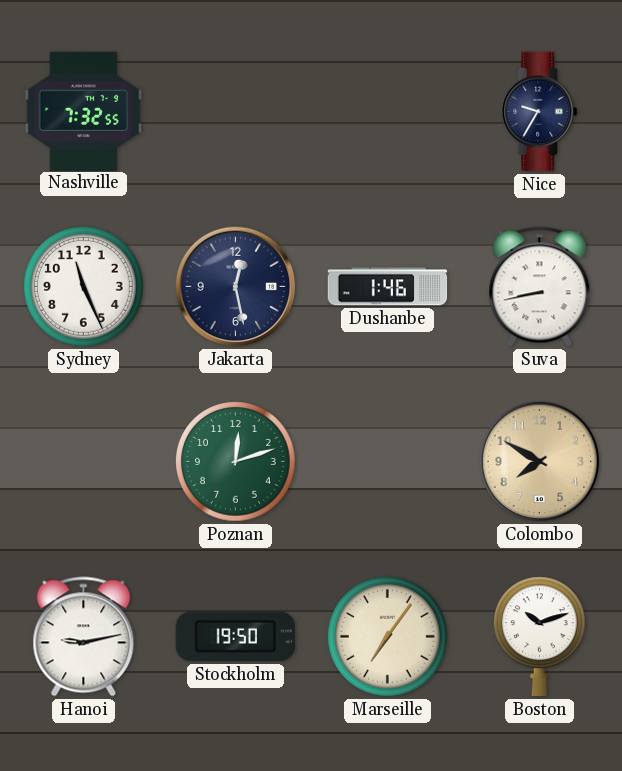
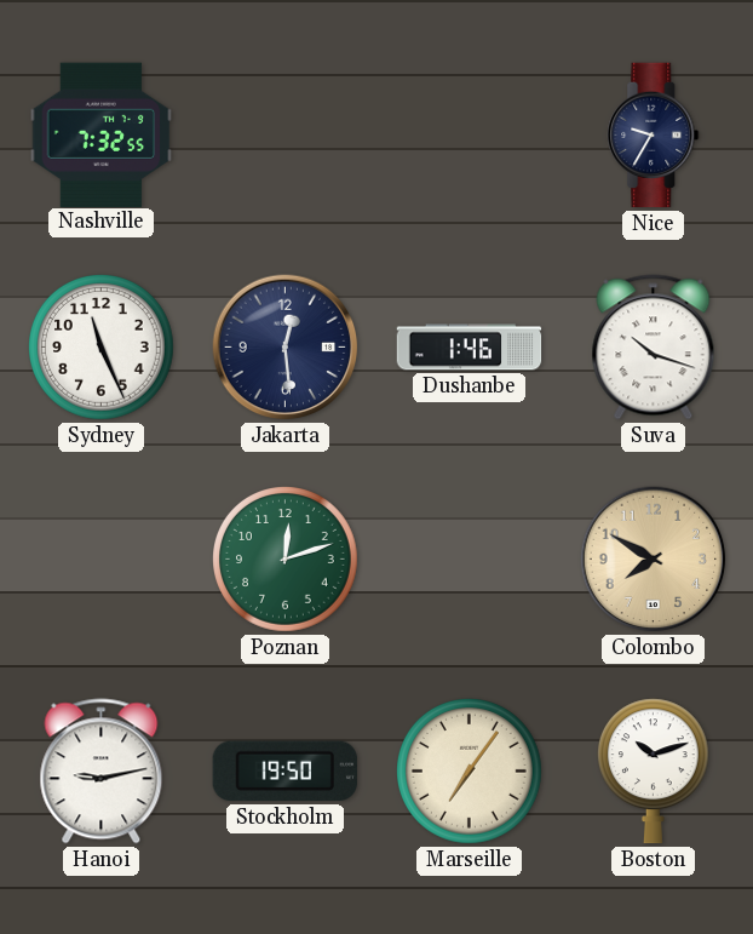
Jakarta: 12:28 -> 12:29 (286, 348)
Suva: 8:43 -> 10:18 (654, 348)
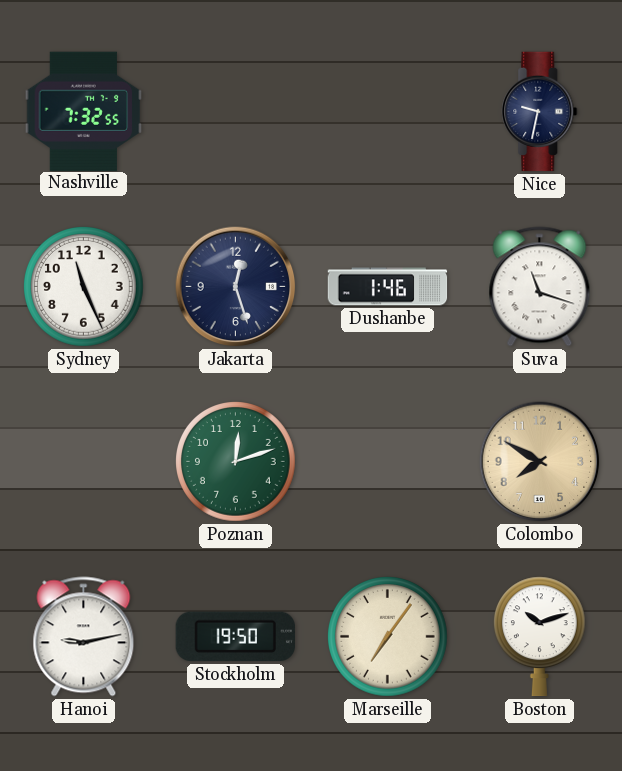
Nice: 9:35 -> 9:32 (540, 112)
Jakarta: 12:29 -> 12:27 (236, 287)
Suva: 10:18 -> 11:18 (540, 287)
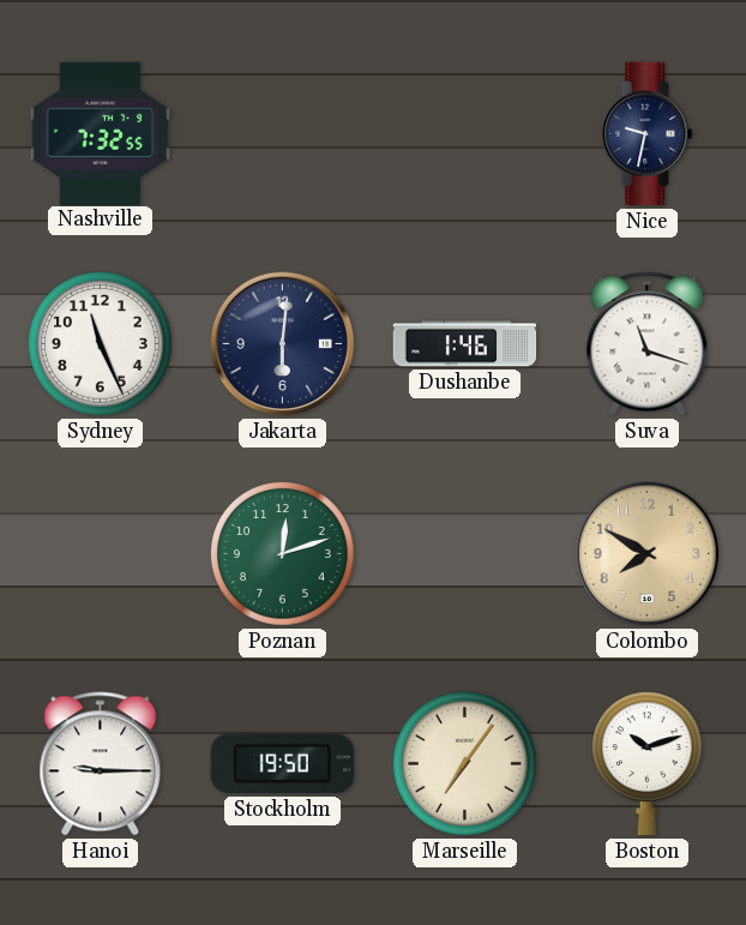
Jakarta: 12:27 -> 6:01 (283, 344)
Hanoi: 9:13 -> 9:15 (101, 764)
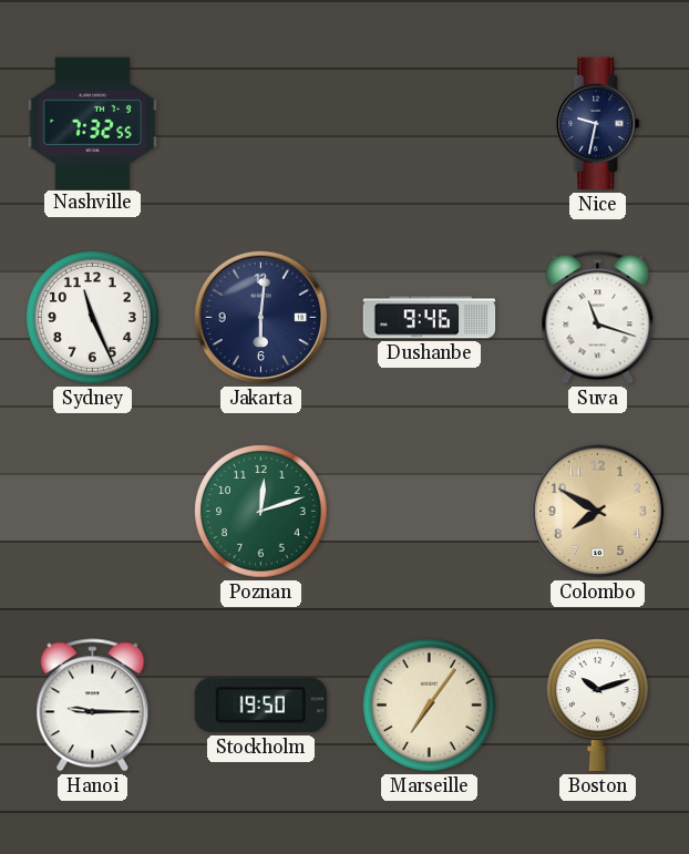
Dushanbe: 1:46 -> 9:46 (430, 318)
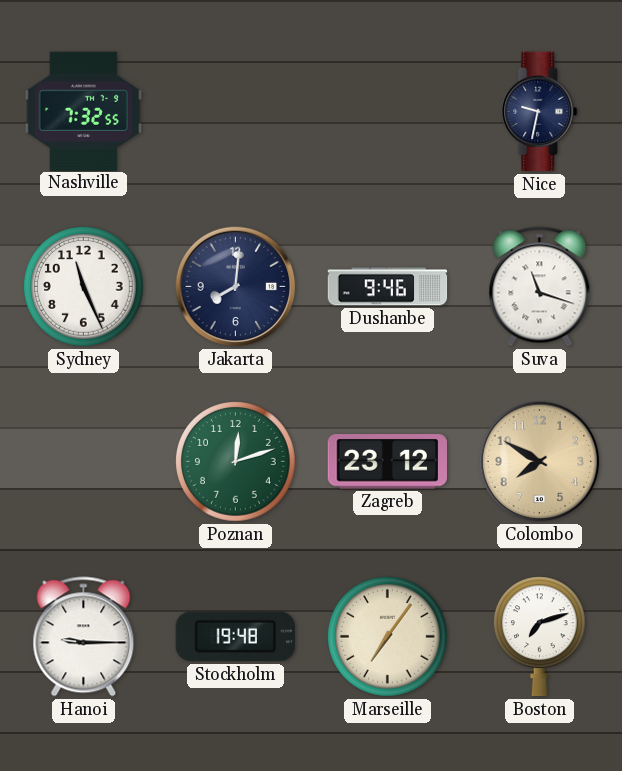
Jakarta: 6:01 -> 8:01 (236, 287)
Zagreb: none -> 23:12 (387, 462)
Stockholm: 19:50 -> 19:48 (235, 637)
Boston: 10:12 -> 7:12 (539, 637)
